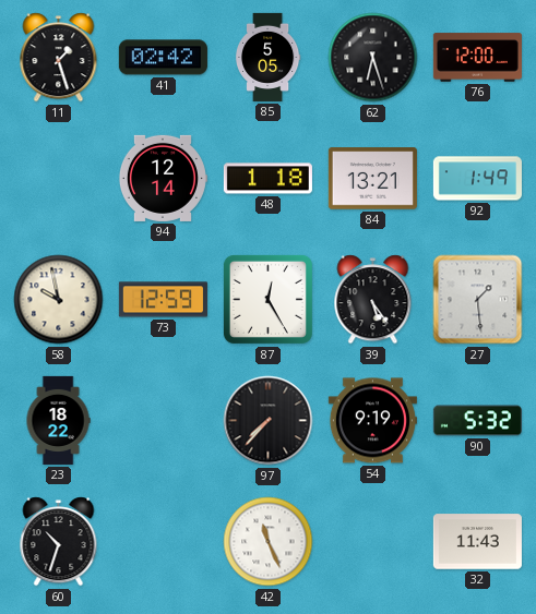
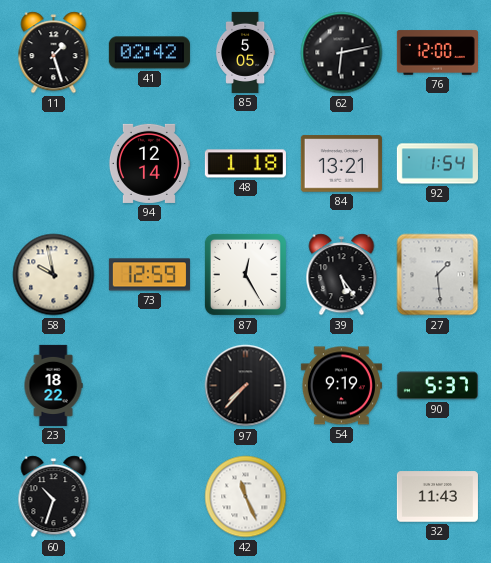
62: 6:27 -> 6:13 (342, 53)
92: 1:49 -> 1:54 (437, 164)
90: 5:32 -> 5:37 (437, 386)
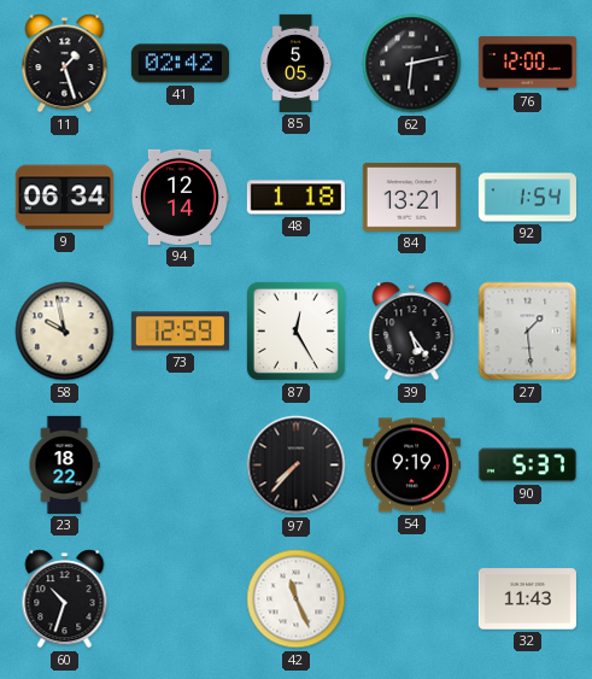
9: none -> 06:34 (64, 198)
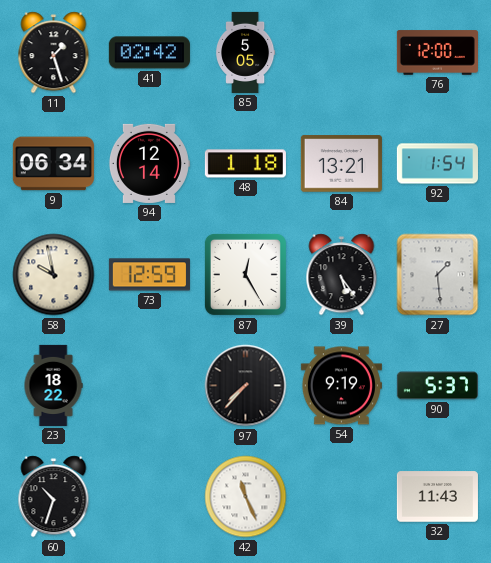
62: 6:13 -> none (412, 64)
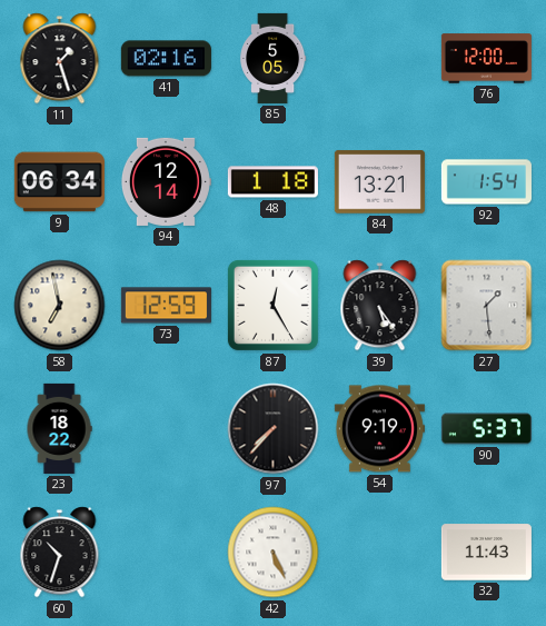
41: 02:42 -> 02:16 (166, 59)
58: 9:58 -> 6:58 (60, 306)
42: 11:26 -> 5:26 (274, 553)
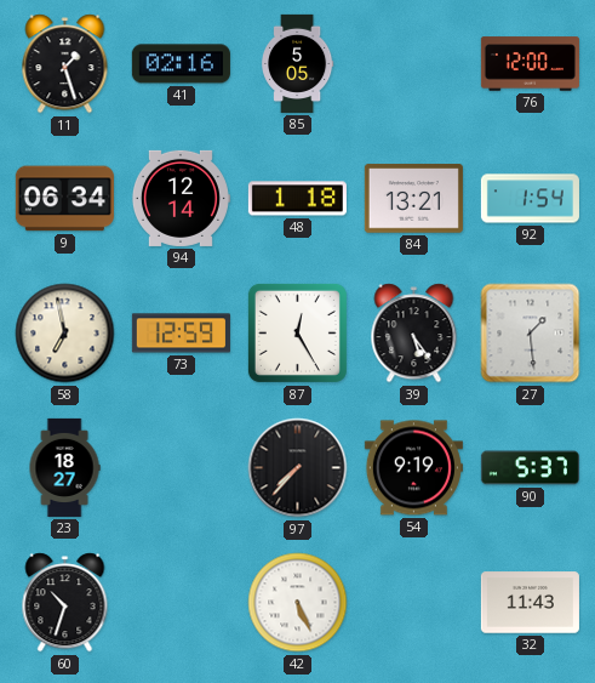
23: 18:22 -> 18:27 (64, 467)
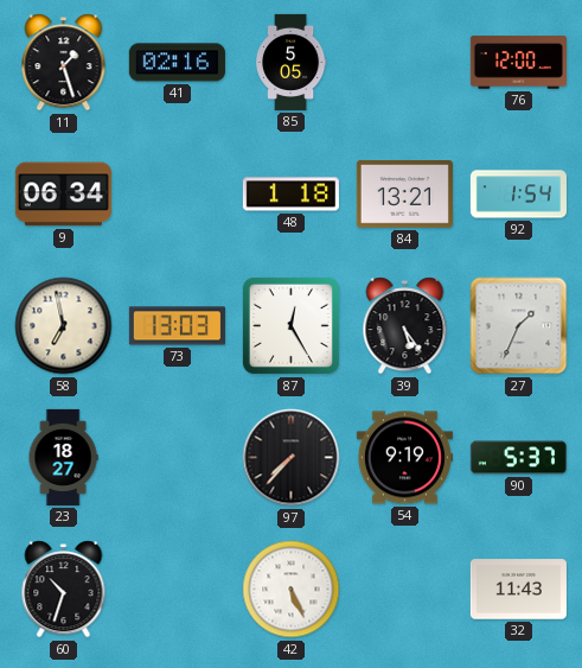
94: 12:14 -> none (181, 198)
73: 12:59 -> 13:03 (177, 326)
27: 1:29 -> 1:34 (519, 326)
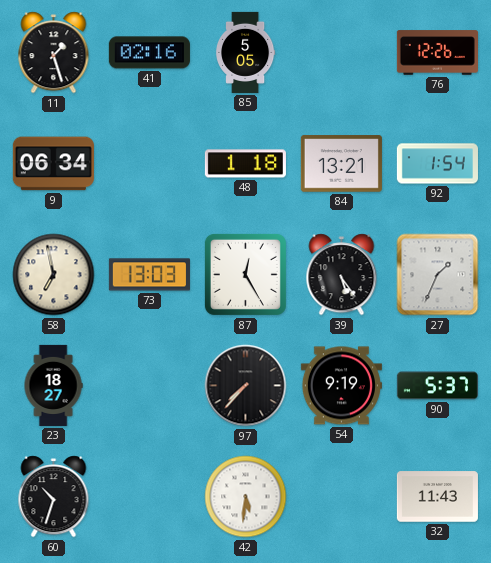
76: 12:00 -> 12:26 (437, 53)
42: 5:26 -> 5:31 (246, 497)
